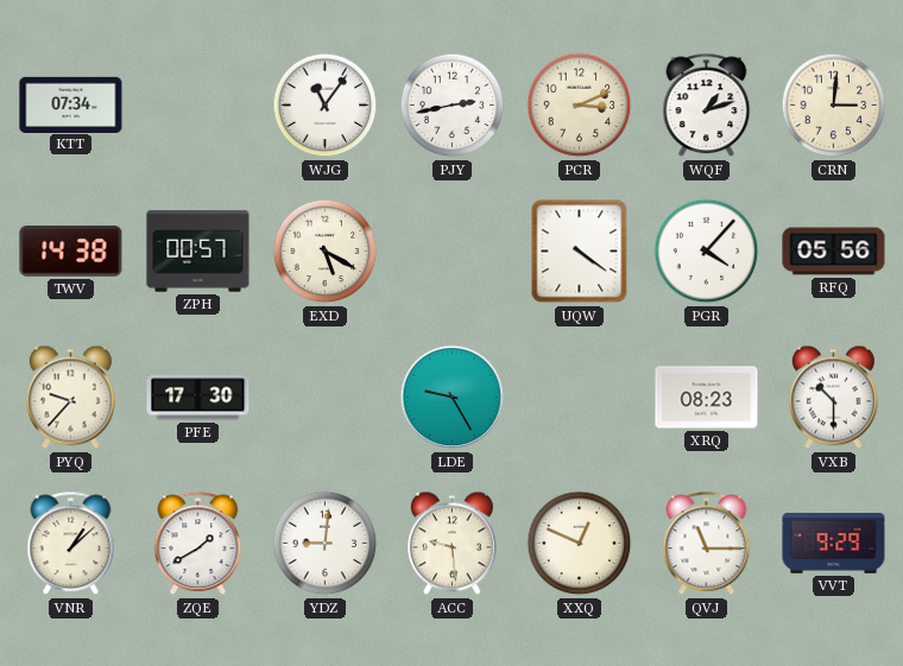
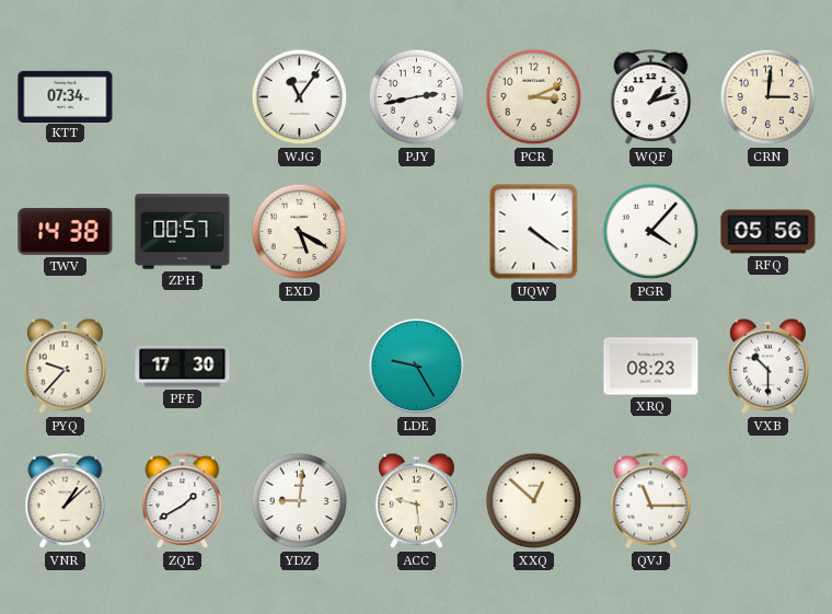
XXQ: 12:49 -> 12:52 (534, 501)
VVT: 9:29 -> none (834, 544)
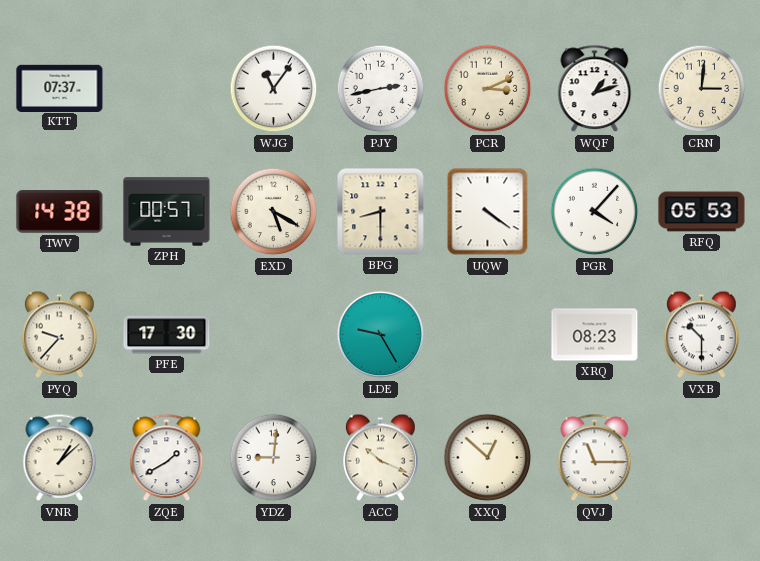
KTT: 07:34 -> 07:37 (60, 88)
BPG: none -> 8:30 (381, 212)
RFQ: 05:56 -> 05:53 (702, 212)
ACC: 9:29 -> 10:19 (381, 458)
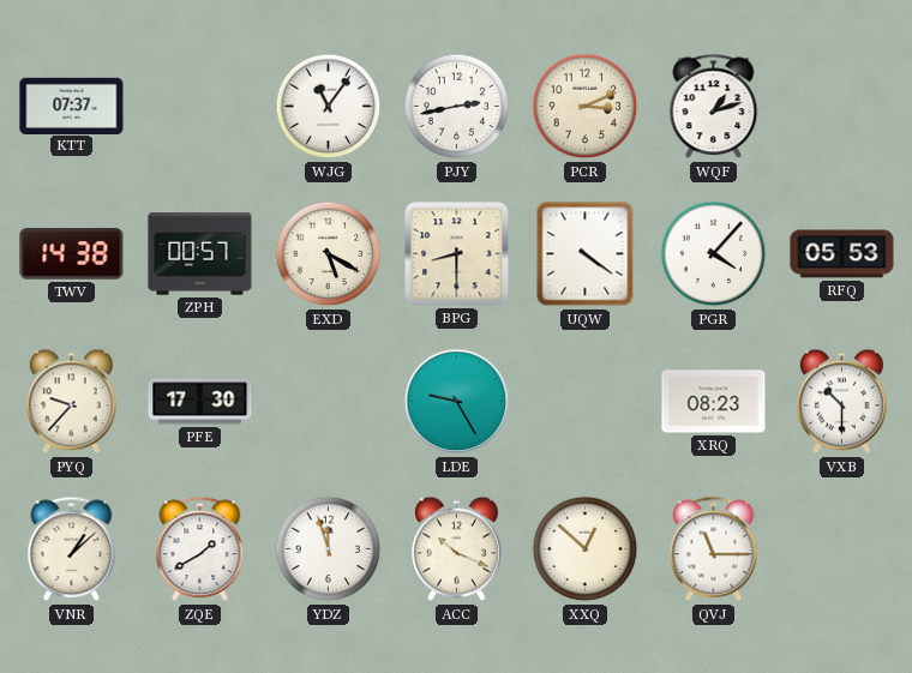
CRN: 3:01 -> none (702, 89)
YDZ: 9:01 -> 11:57 (329, 549)
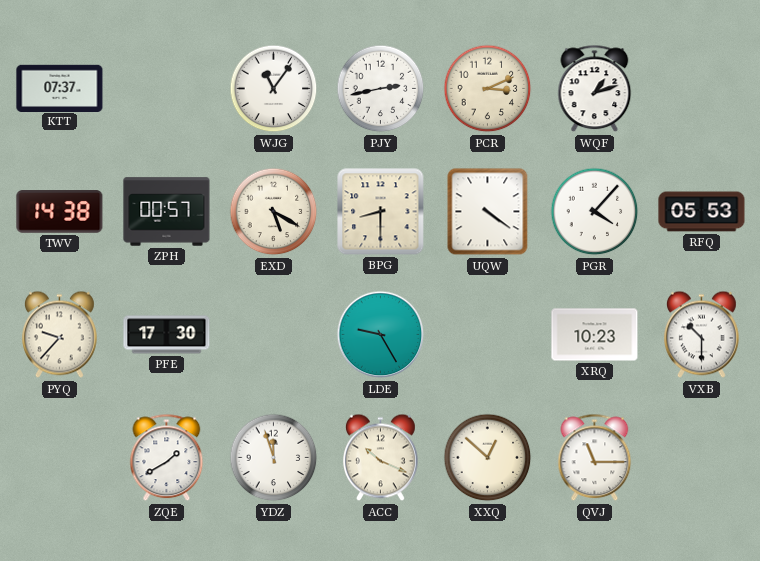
XRQ: 08:23 -> 10:23 (595, 335)
VNR: 1:08 -> none (72, 549)
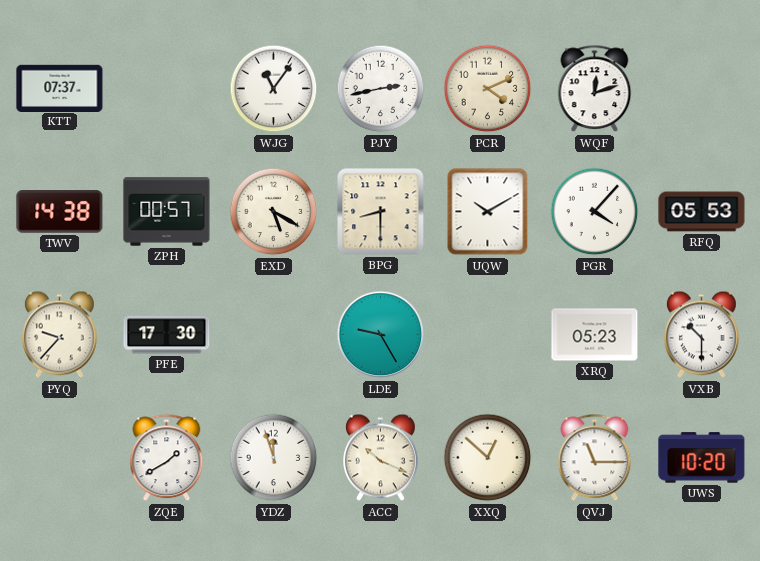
PCR: 3:11 -> 4:11 (488, 89)
WQF: 1:12 -> 12:12 (595, 89)
UQW: 4:21 -> 10:10 (488, 212)
XRQ: 10:23 -> 05:23 (595, 335)
UWS: none -> 10:20 (702, 458)
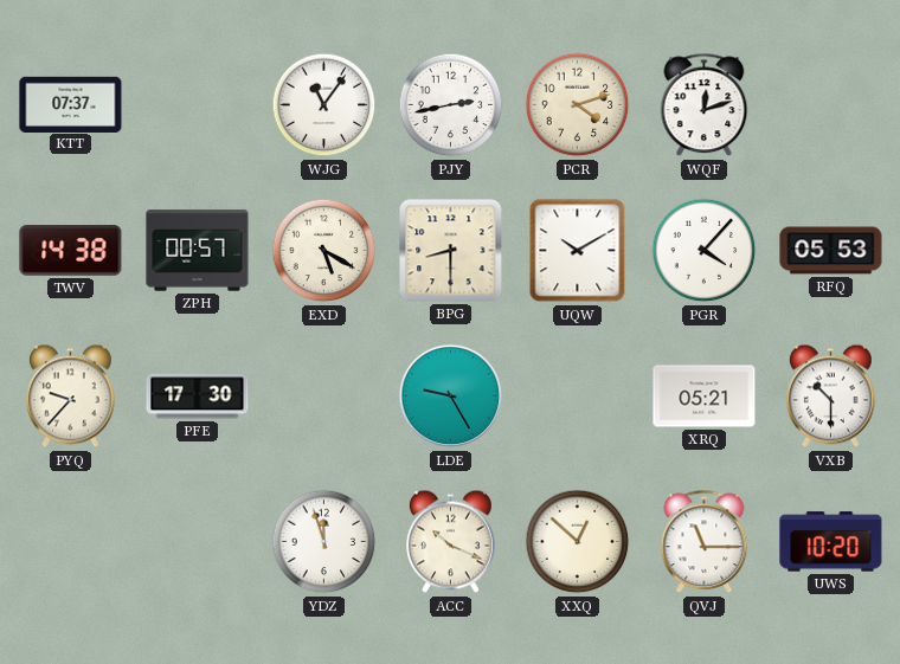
PCR: 4:11 -> 4:12 (578, 105)
XRQ: 05:23 -> 05:21 (705, 397)
ZQE: 1:40 -> none (167, 458)
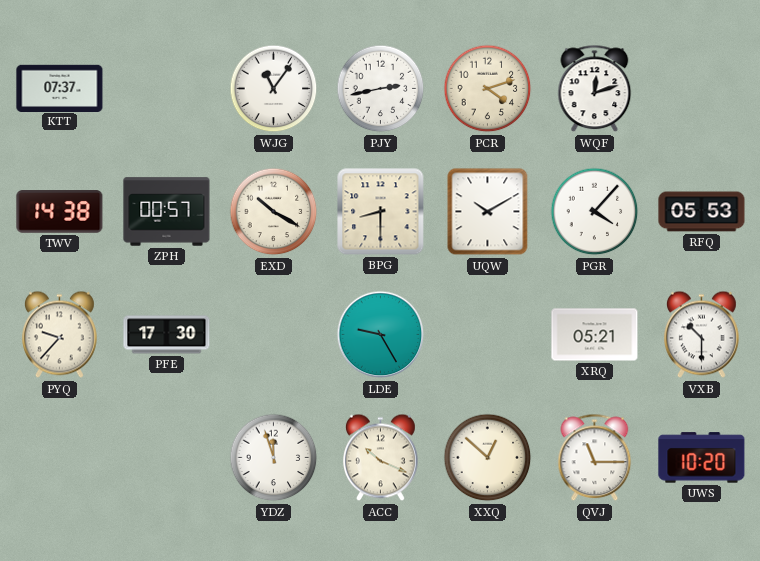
EXD: 5:20 -> 10:20 (274, 212)
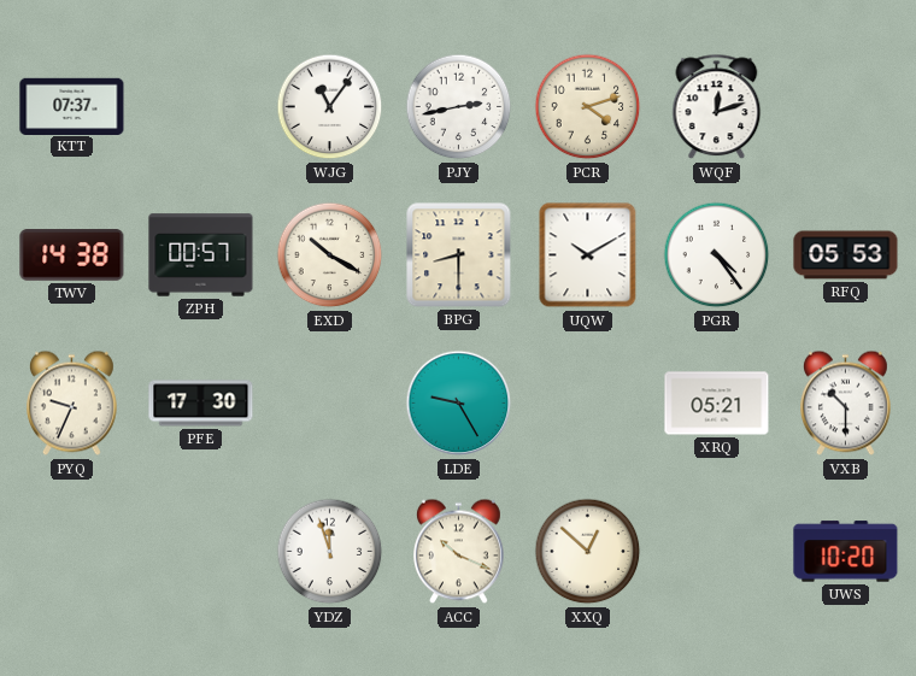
PGR: 4:07 -> 4:24 (717, 255)
PYQ: 9:37 -> 9:34 (72, 404)
QVJ: 11:15 -> none (595, 458)
